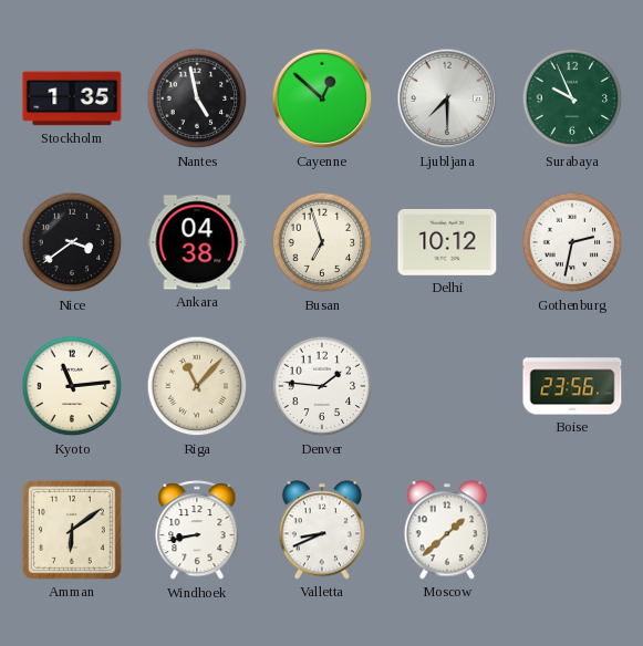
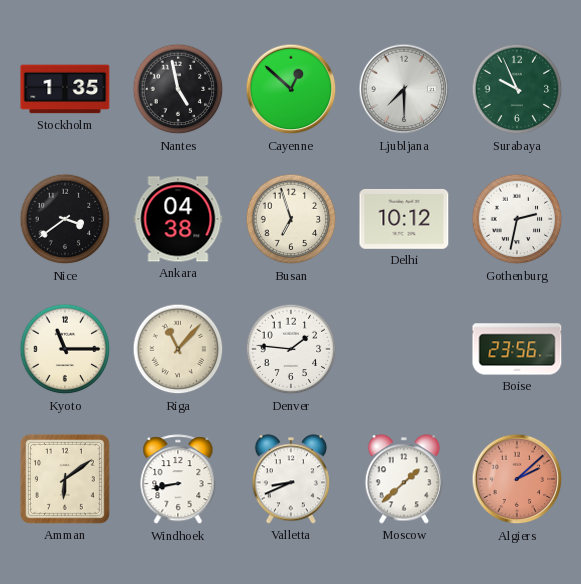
Kyoto: 11:14 -> 11:15 (65, 349)
Algiers: none -> 2:08 (517, 479)
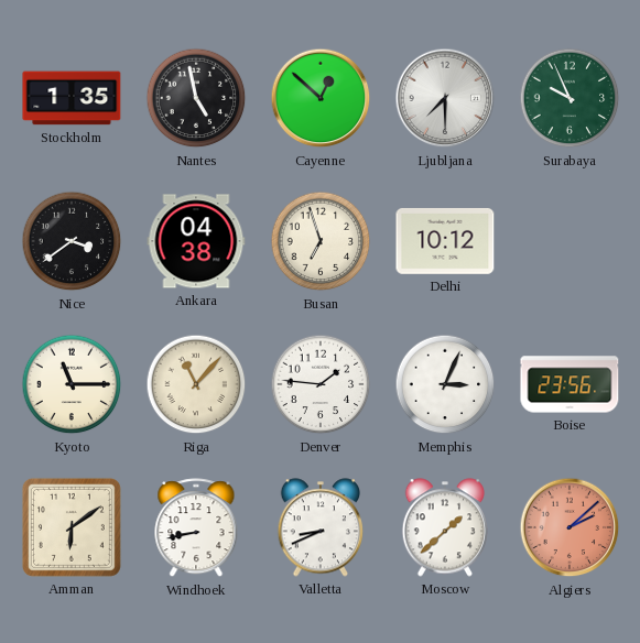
Gothenburg: 2:32 -> none (517, 219)
Memphis: none -> 3:04 (445, 384)
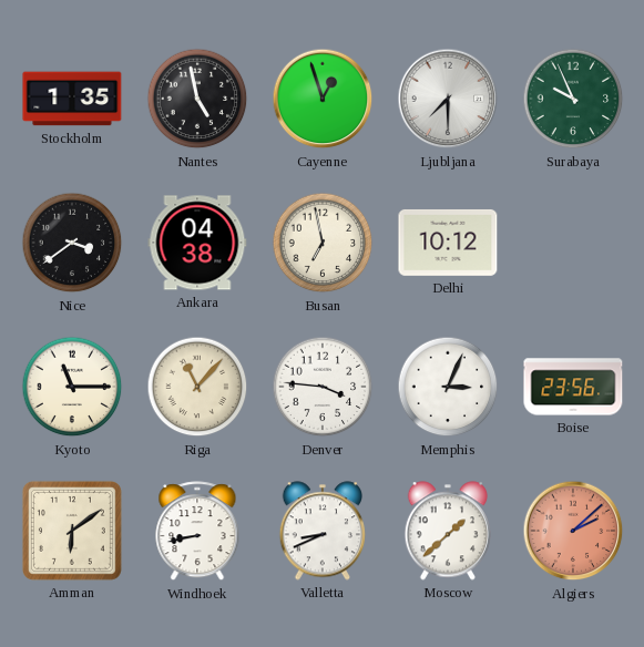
Cayenne: 12:52 -> 12:57 (323, 99)
Busan: 6:57 -> 6:58 (323, 243)
Denver: 1:46 -> 3:46 (323, 387)
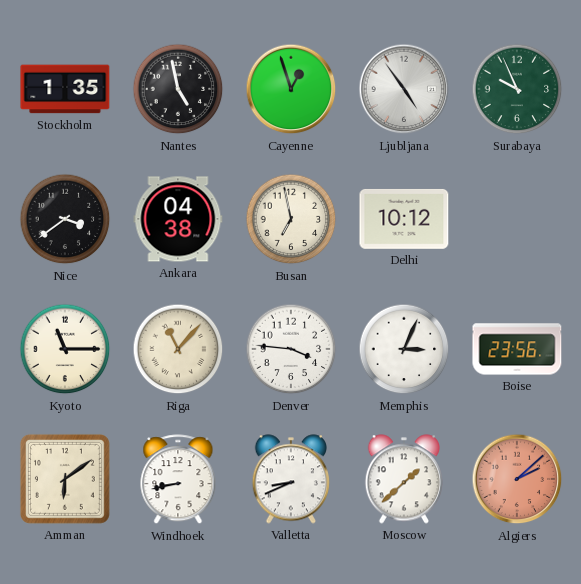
Ljubljana: 7:30 -> 4:54 (404, 89)
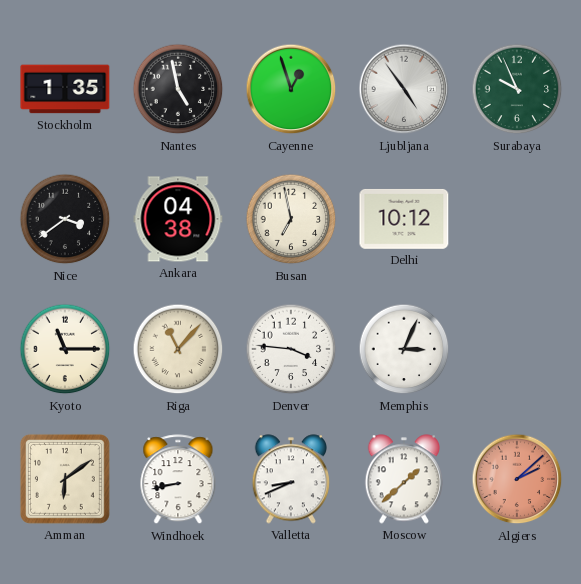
Boise: 23:56 -> none (517, 349)
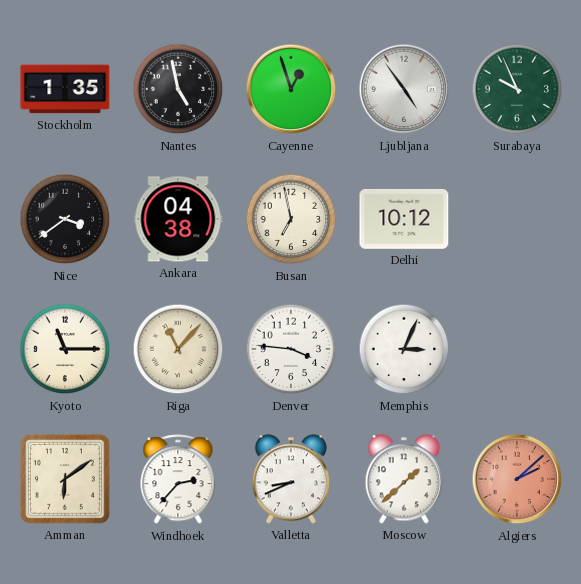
Windhoek: 8:43 -> 2:37 (178, 480)
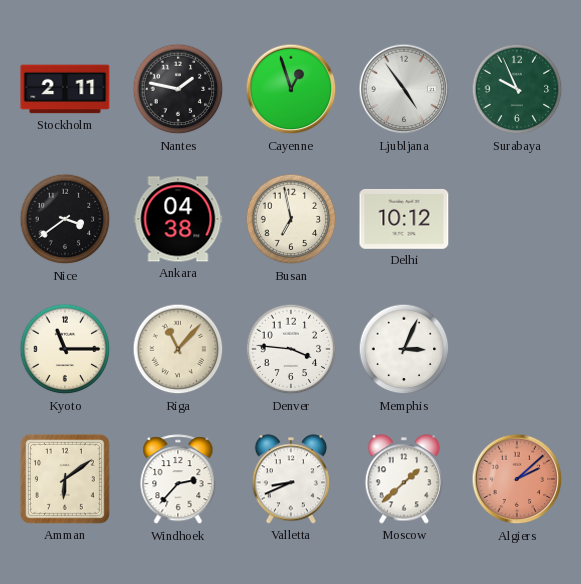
Stockholm: 1:35 -> 2:11 (65, 89)
Nantes: 4:58 -> 1:47 (178, 89)
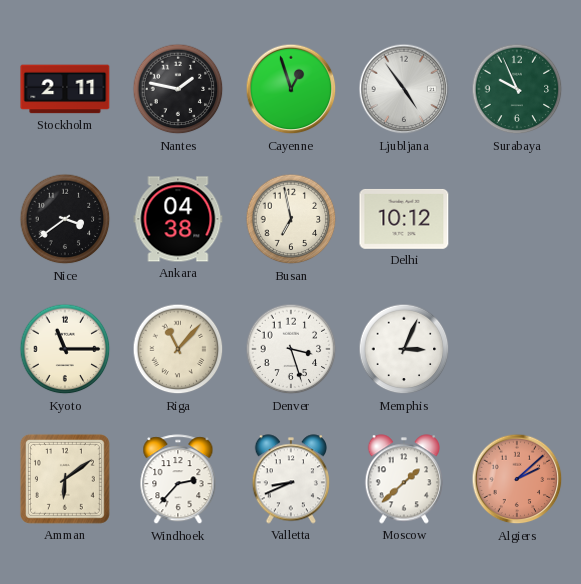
Denver: 3:46 -> 3:27 (291, 349)
